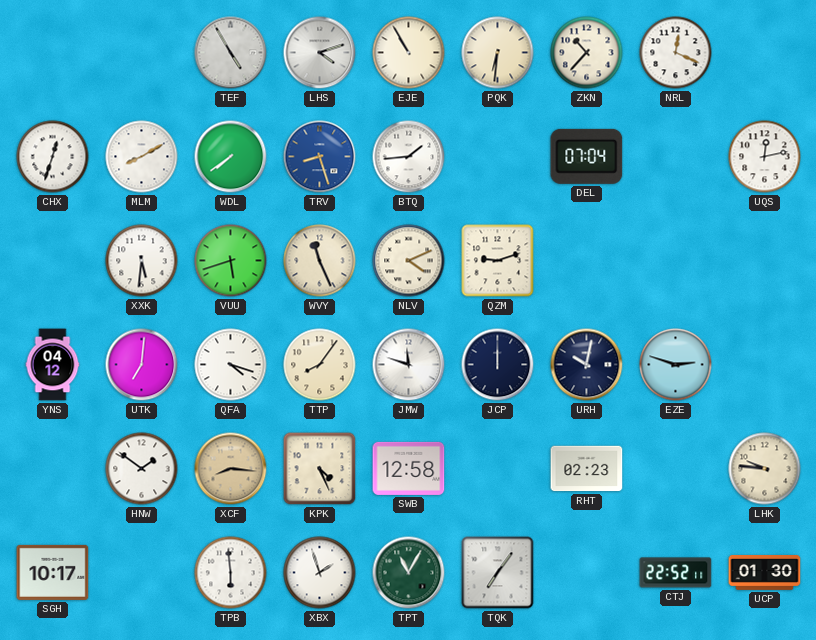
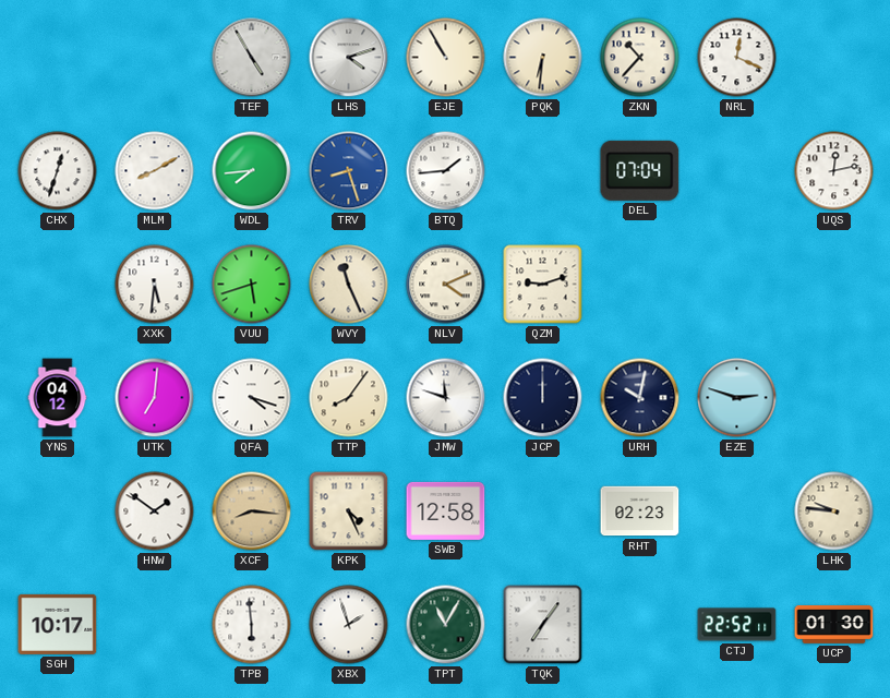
WDL: 7:39 -> 7:44 (252, 171)
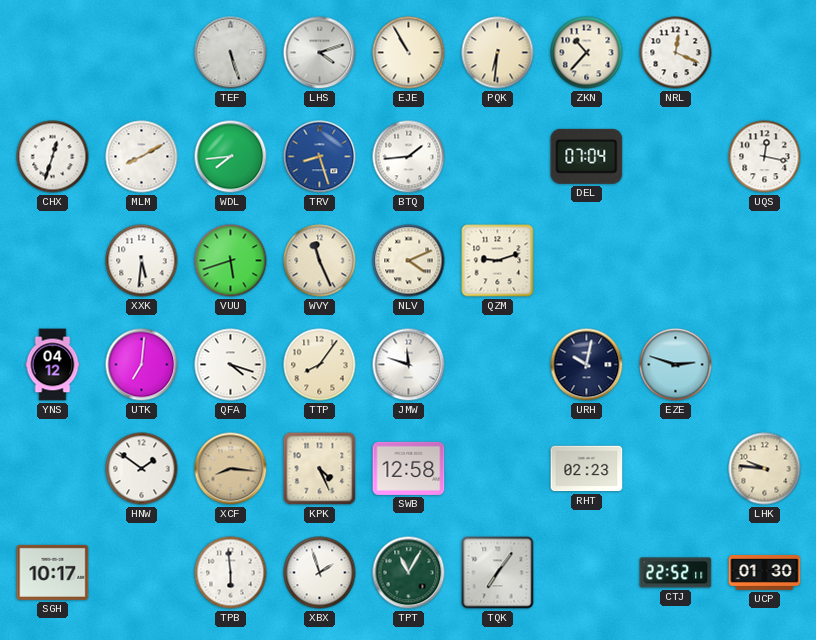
TEF: 4:55 -> 5:27 (231, 53)
UQS: 12:13 -> 12:17 (765, 157)
JCP: 12:00 -> none (543, 398)
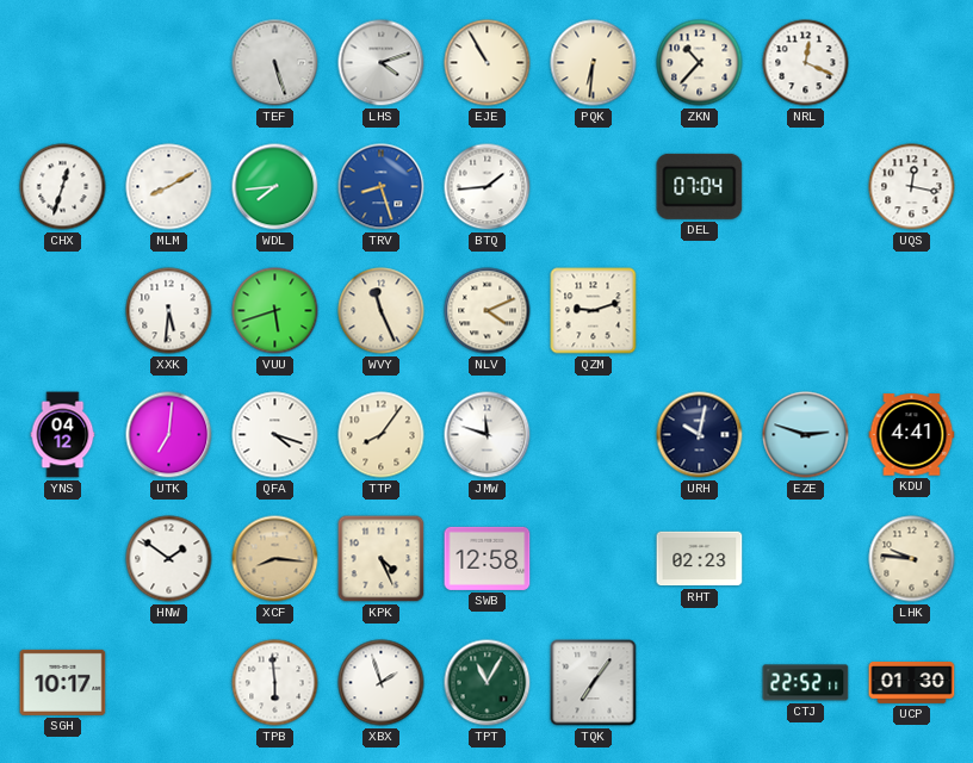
KDU: none -> 4:41 (912, 435)
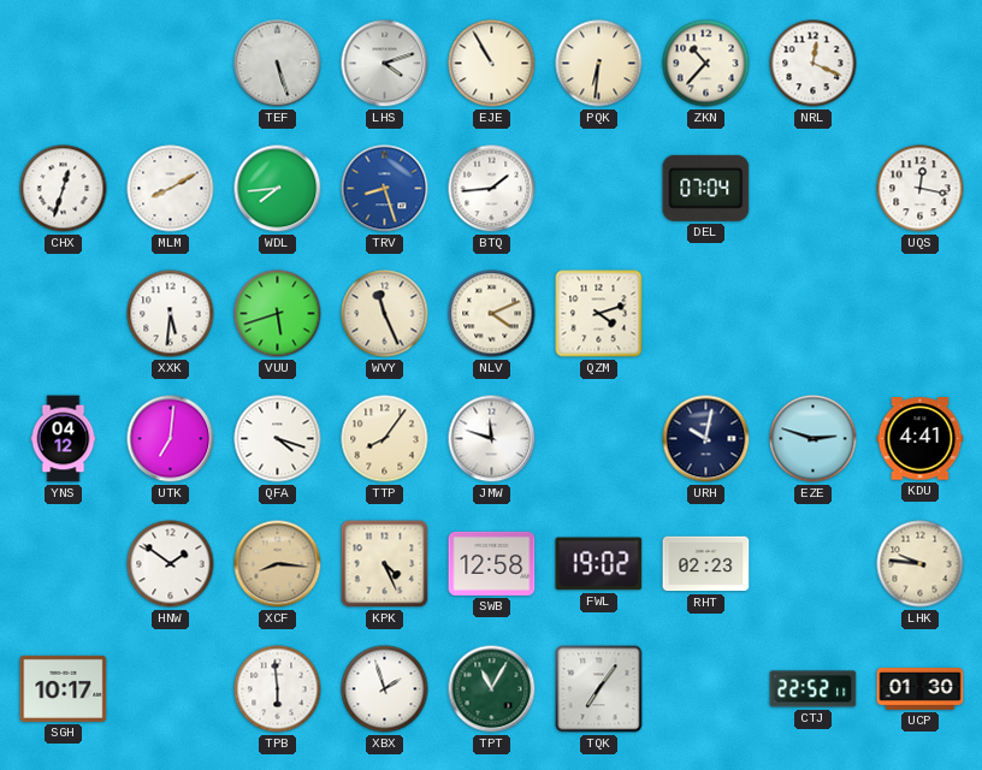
QZM: 9:12 -> 4:12 (599, 314)
FWL: none -> 19:02 (599, 564)
